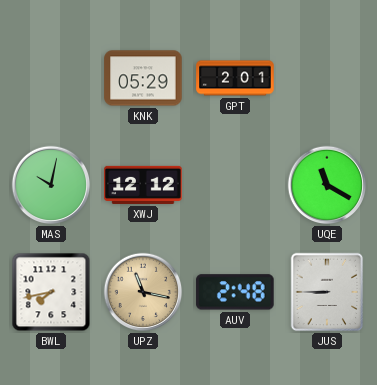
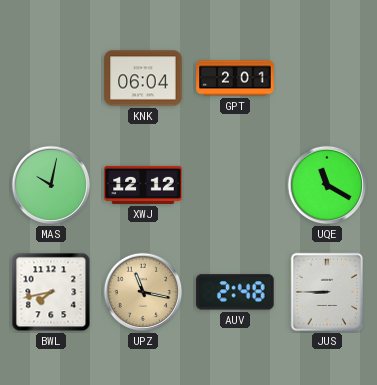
KNK: 05:29 -> 06:04 (143, 78)
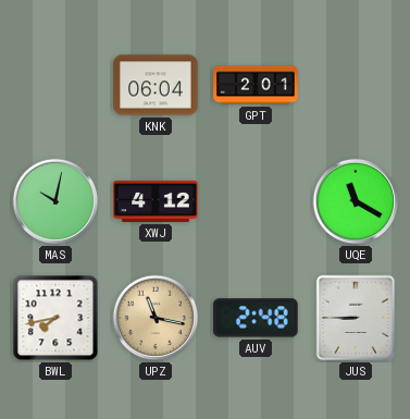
XWJ: 12:12 -> 4:12 (156, 201)
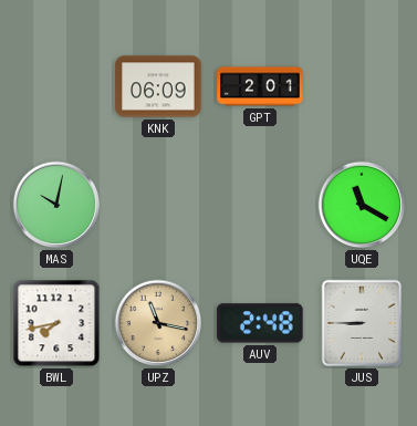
KNK: 06:04 -> 06:09 (158, 86)
XWJ: 4:12 -> none (156, 201)
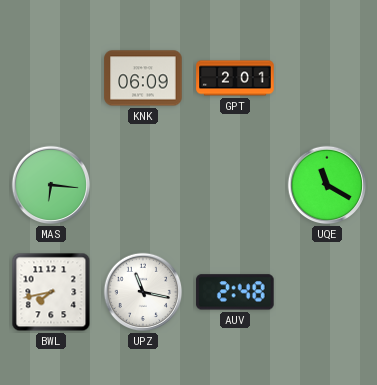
MAS: 10:02 -> 6:16 (51, 185)
UPZ dial: champagne -> white (143, 292)
JUS: 8:45 -> none (362, 323)
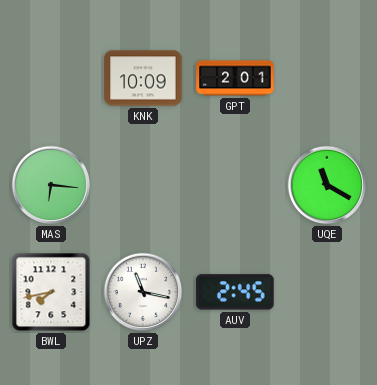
KNK: 06:09 -> 10:09 (143, 78)
AUV: 2:48 -> 2:45 (235, 292)
